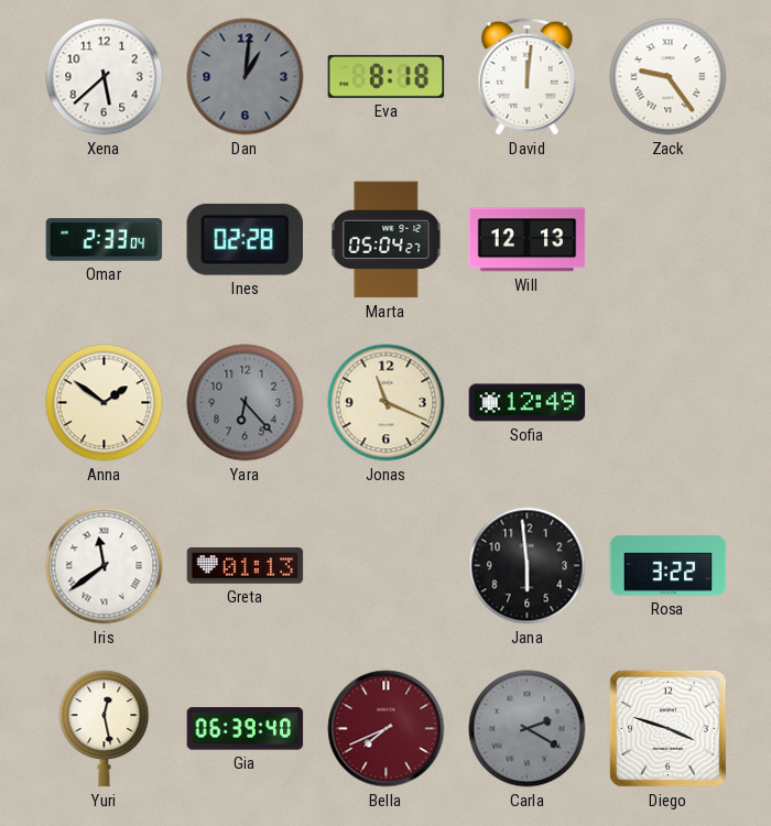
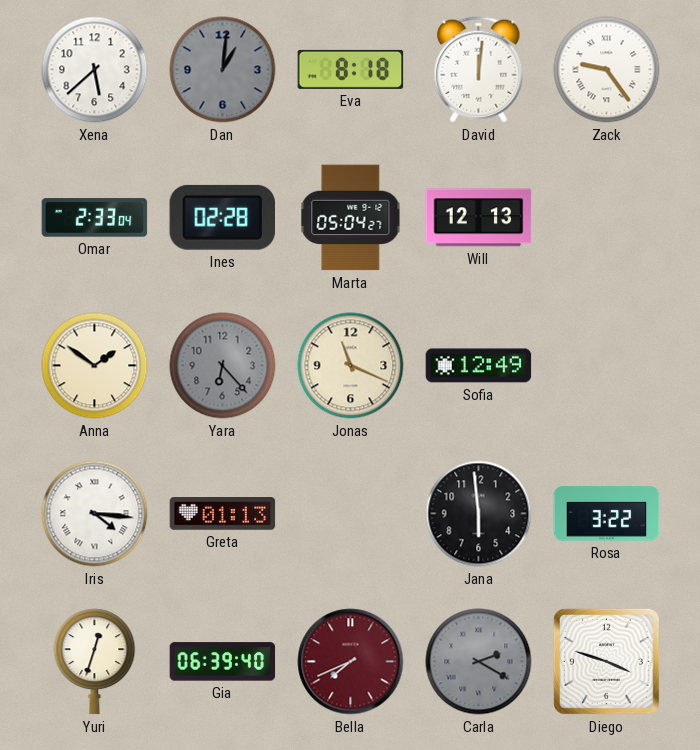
Iris: 11:39 -> 4:16 (95, 514)
Yuri: 12:28 -> 12:33 (95, 662)
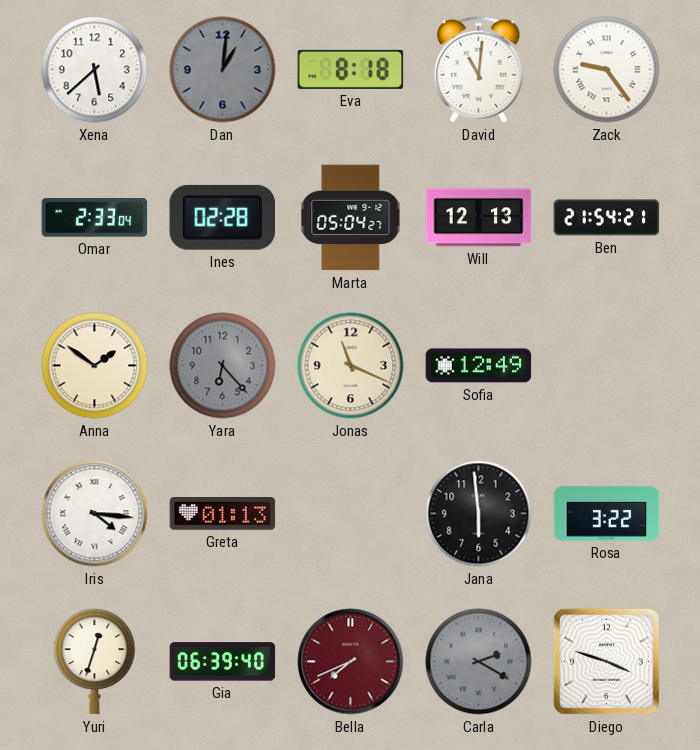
David: 12:01 -> 11:01 (479, 70)
Ben: none -> 21:54 (607, 218)
